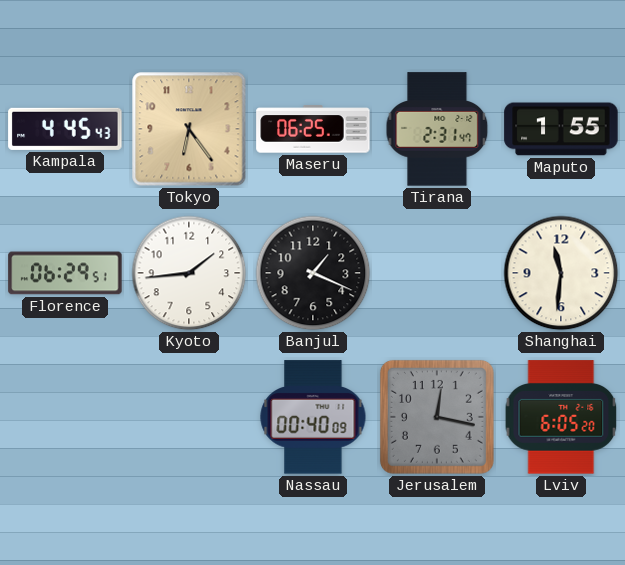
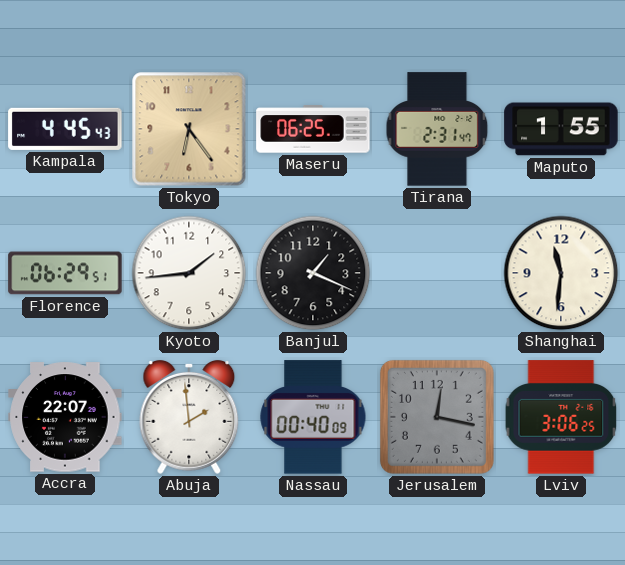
Accra: none -> 22:07 (65, 417)
Abuja: none -> 1:59 (189, 417)
Lviv: 6:05 -> 3:06 (561, 417)
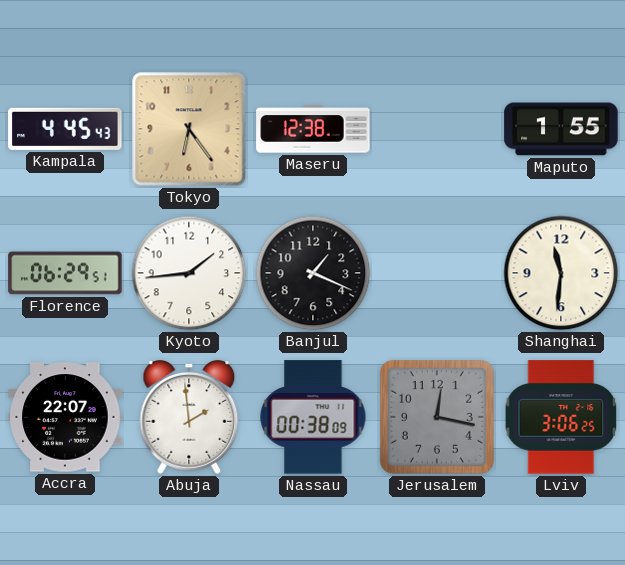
Maseru: 06:25 -> 12:38 (313, 129)
Tirana: 2:31 -> none (437, 129)
Nassau: 00:40 -> 00:38 (313, 417)
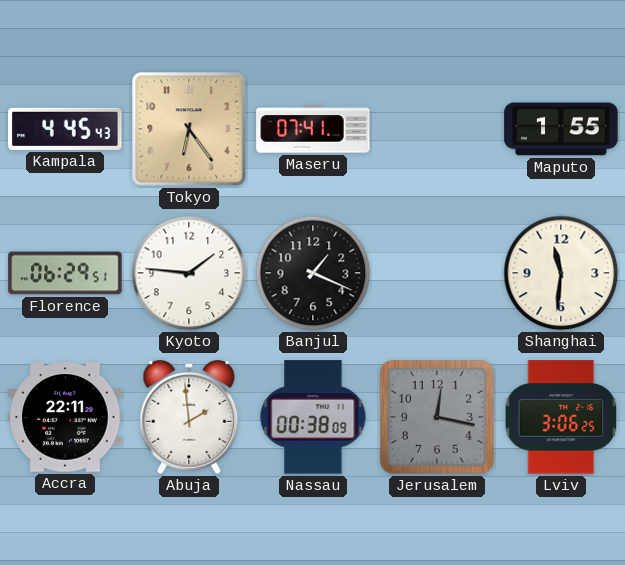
Maseru: 12:38 -> 07:41 (313, 129)
Kyoto: 1:44 -> 1:46 (189, 273)
Accra: 22:07 -> 22:11 (65, 417)
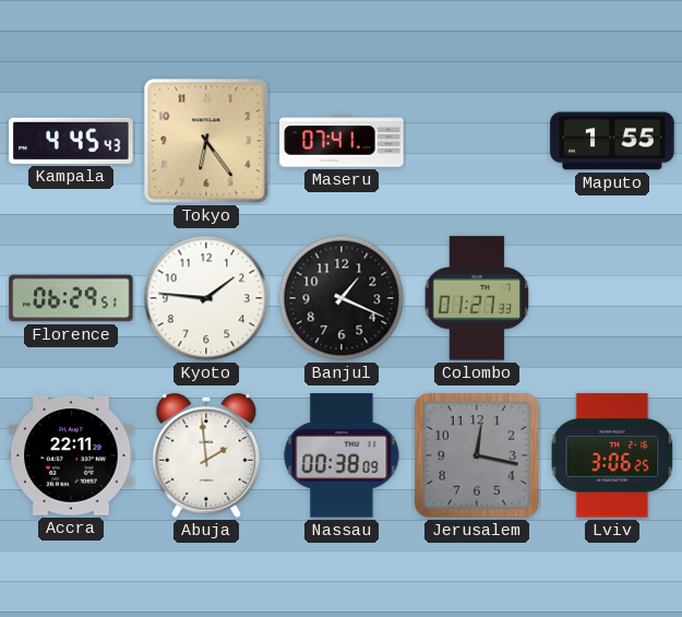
Colombo: none -> 01:27 (477, 298)
Shanghai: 11:31 -> none (561, 273)
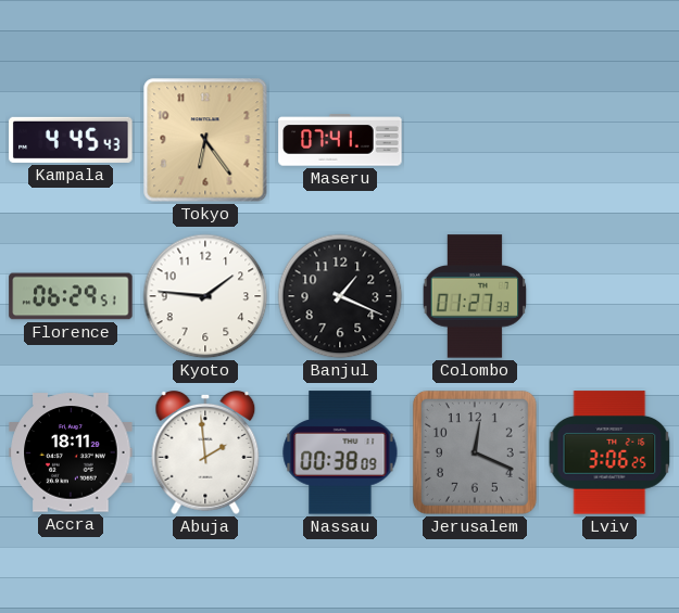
Maputo: 1:55 -> none (612, 141)
Accra: 22:11 -> 18:11 (71, 452)
Jerusalem: 12:17 -> 12:19 (475, 452)
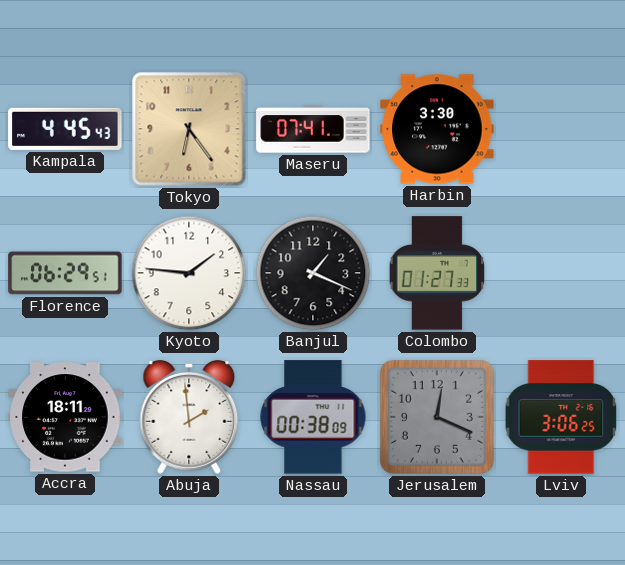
Harbin: none -> 3:30 (437, 129)
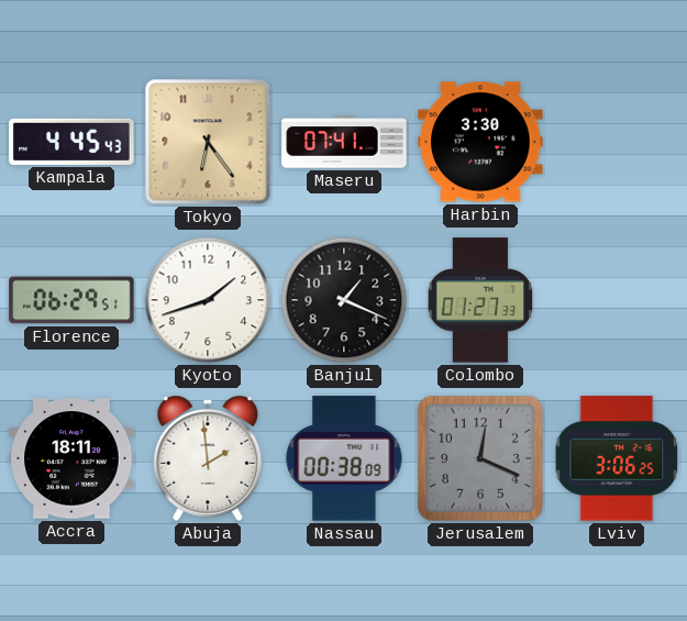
Kyoto: 1:46 -> 1:42 (208, 300)
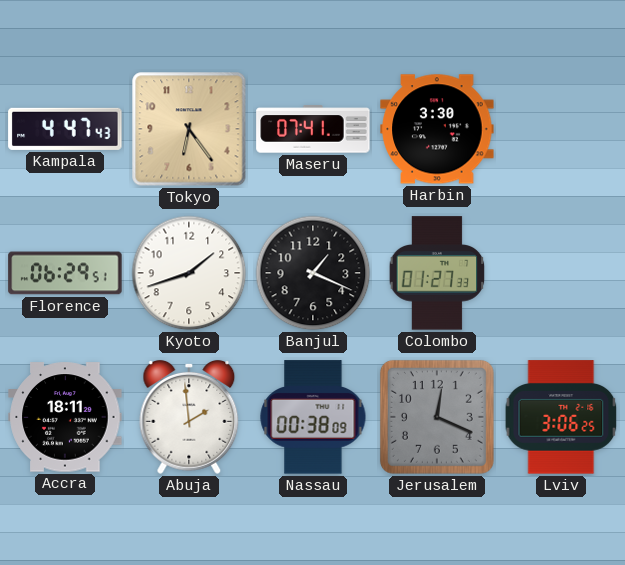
Kampala: 4:45 -> 4:47 (65, 129)
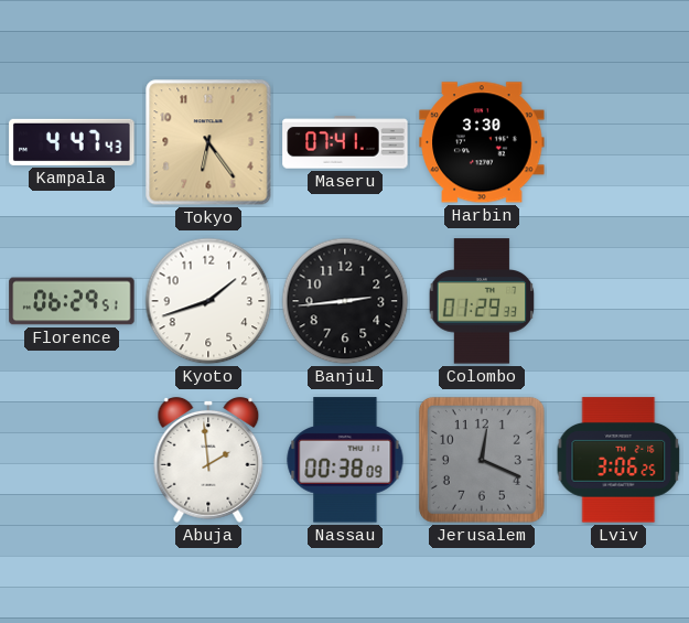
Banjul: 1:19 -> 2:44 (345, 301)
Colombo: 01:27 -> 01:29 (482, 301)
Accra: 18:11 -> none (65, 417)
